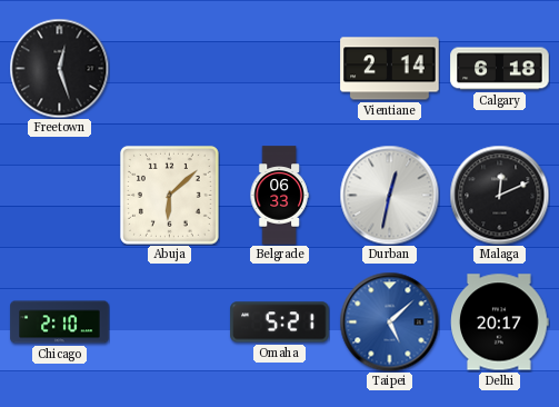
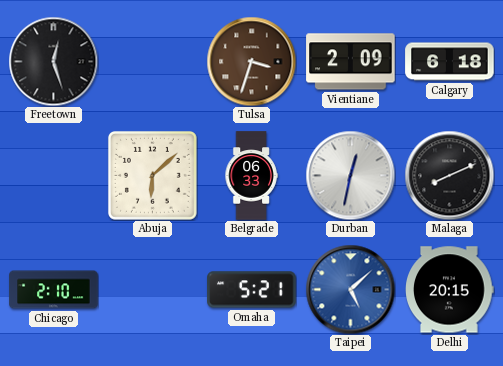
Tulsa: none -> 3:33 (251, 61)
Vientiane: 2:14 -> 2:09 (351, 62)
Malaga: 12:11 -> 8:11 (449, 175)
Delhi: 20:17 -> 20:15 (450, 290)
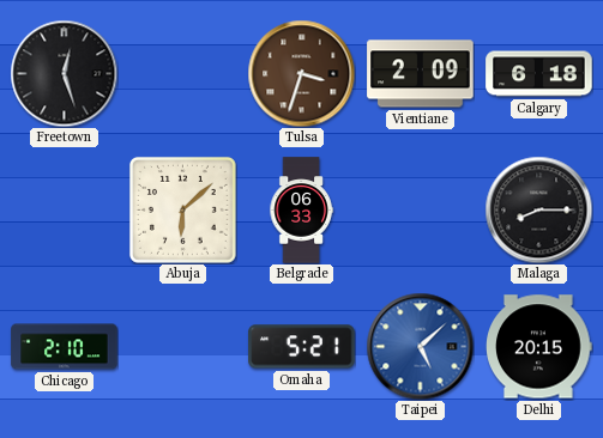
Durban: 12:32 -> none (350, 175)
Malaga: 8:11 -> 8:15 (538, 209)
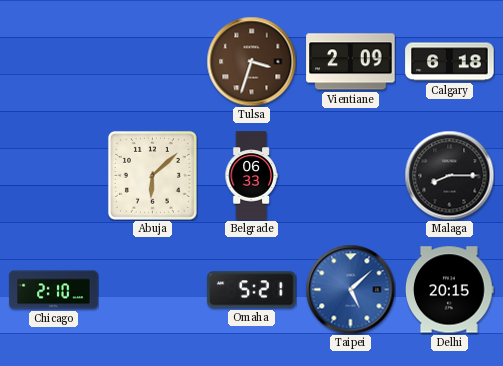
Freetown: 12:27 -> none (64, 73)
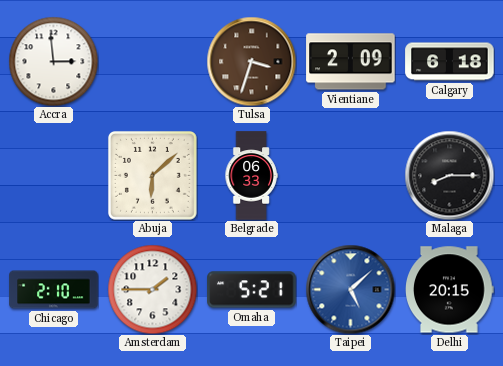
Accra: none -> 2:59 (53, 61)
Amsterdam: none -> 1:45 (152, 289)
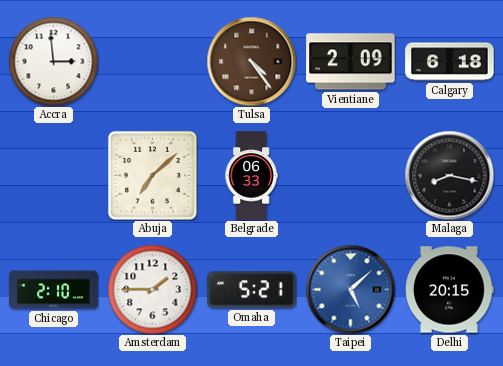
Tulsa: 3:33 -> 4:24 (251, 61)
Abuja: 6:08 -> 7:08 (152, 175)
Malaga: 8:15 -> 8:17 (449, 175)
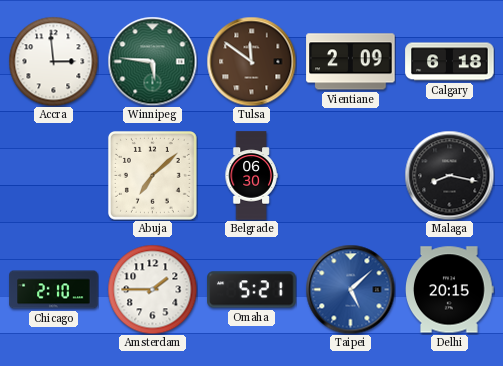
Winnipeg: none -> 5:46 (152, 61)
Tulsa: 4:24 -> 11:51 (251, 61)
Belgrade: 06:33 -> 06:30 (251, 176)
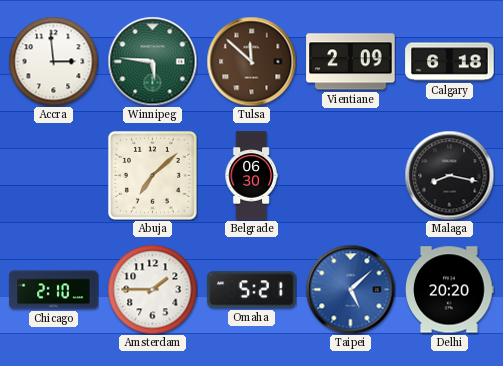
Tulsa: 11:51 -> 11:52 (251, 61)
Delhi: 20:15 -> 20:20 (450, 290)
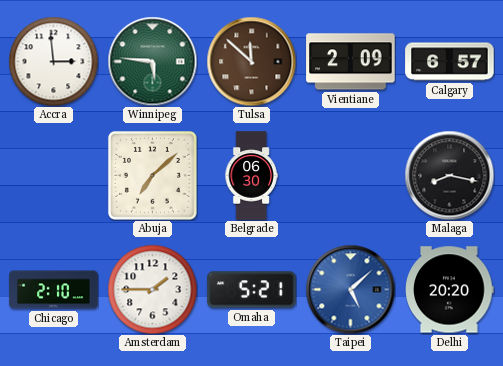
Calgary: 6:18 -> 6:57 (450, 62)
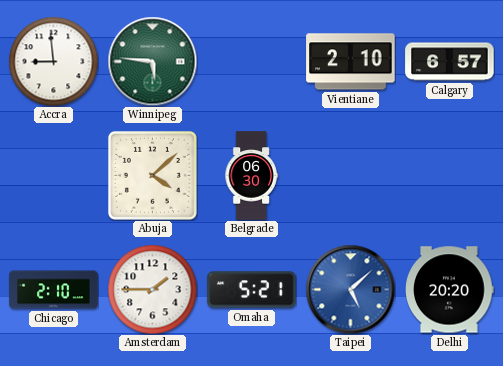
Accra: 2:59 -> 8:59 (53, 61)
Tulsa: 11:52 -> none (251, 61)
Vientiane: 2:09 -> 2:10 (351, 62)
Abuja: 7:08 -> 4:08 (152, 175)
Malaga: 8:17 -> none (449, 175)
